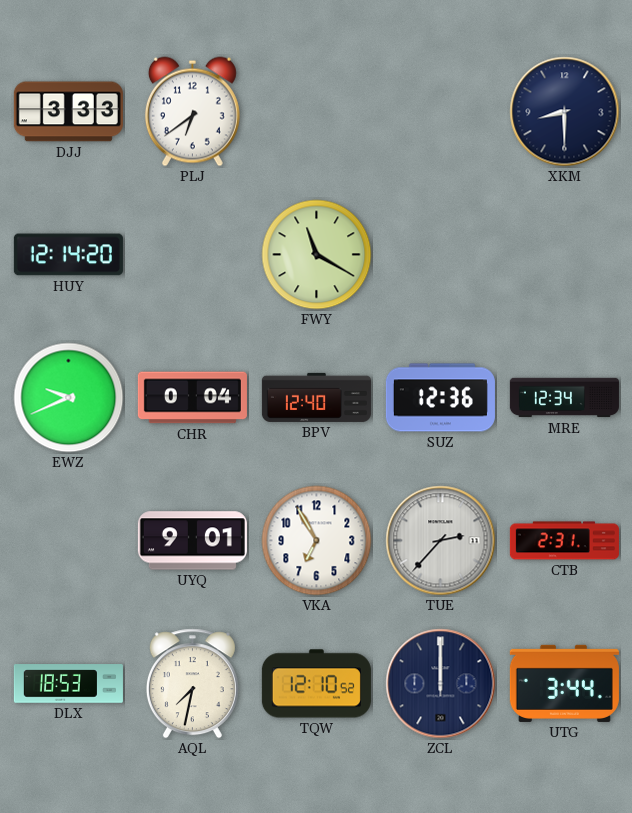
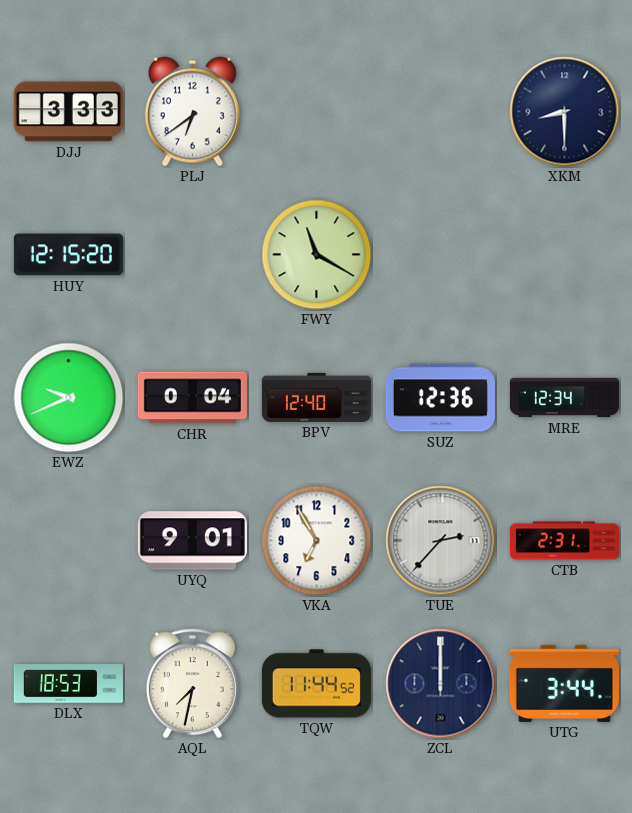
HUY: 12:14 -> 12:15 (68, 255)
TQW: 12:10 -> 11:44 (316, 684)
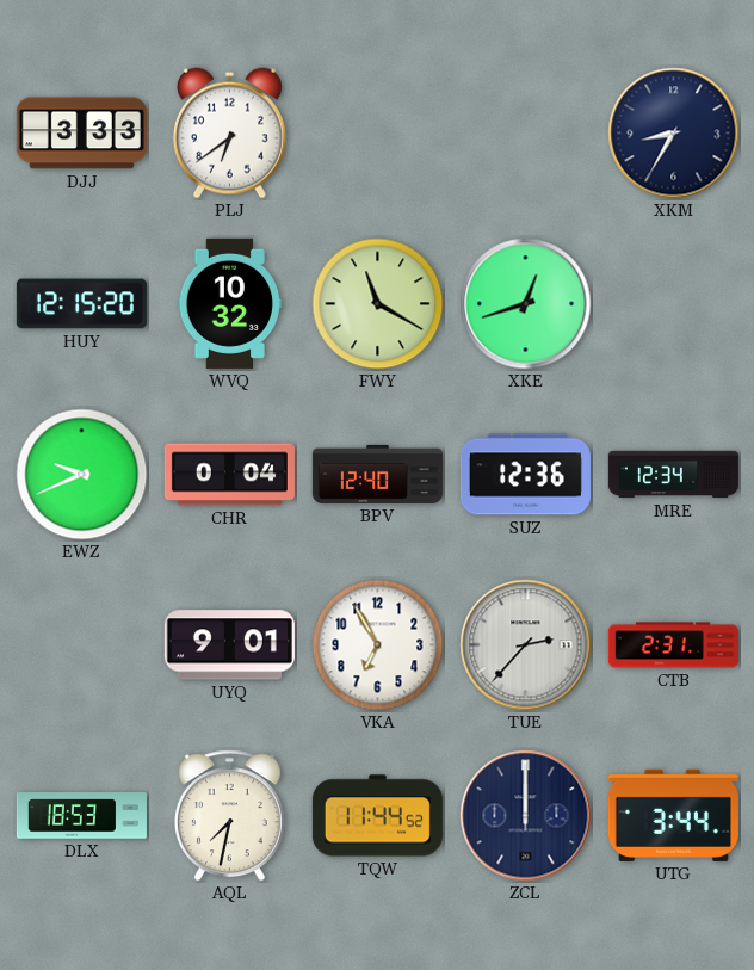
XKM: 8:30 -> 8:35 (674, 134)
WVQ: none -> 10:32 (229, 303)
XKE: none -> 12:42 (526, 304)
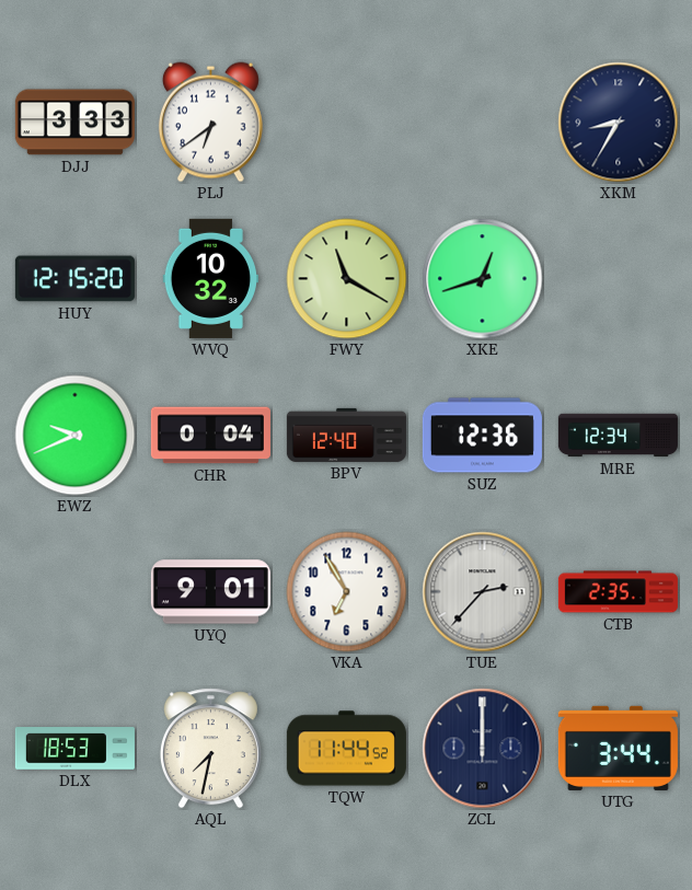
CTB: 2:31 -> 2:35 (618, 592)
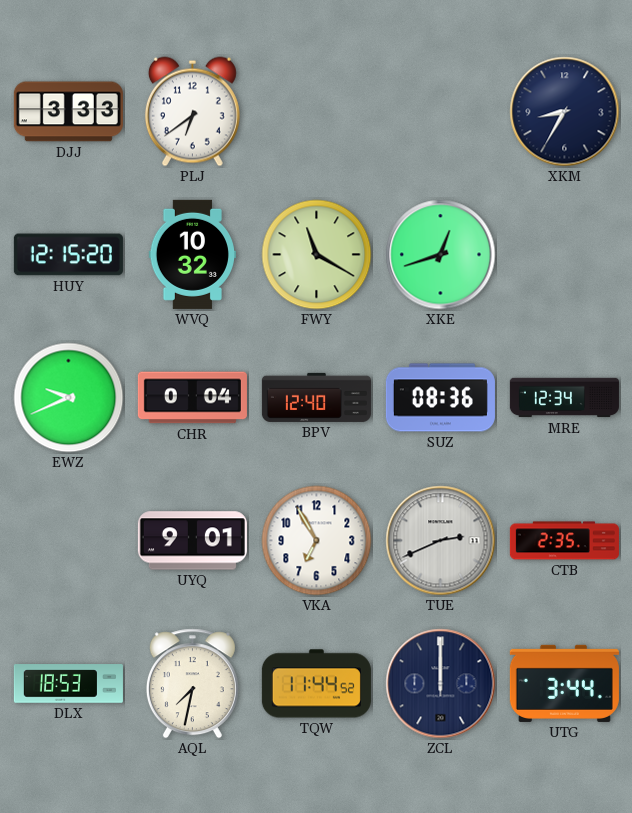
SUZ: 12:36 -> 08:36 (440, 398)
TUE: 2:37 -> 2:41 (441, 541)
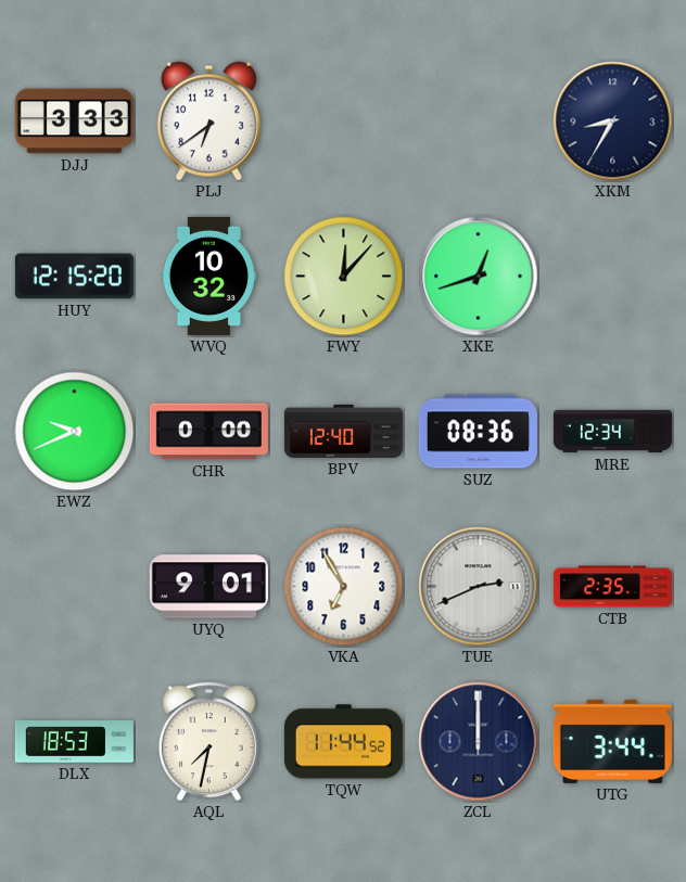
FWY: 11:20 -> 12:07 (344, 277)
CHR: 0:04 -> 0:00 (208, 432)
